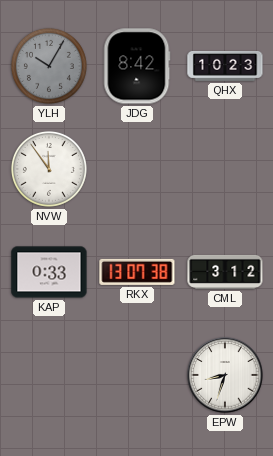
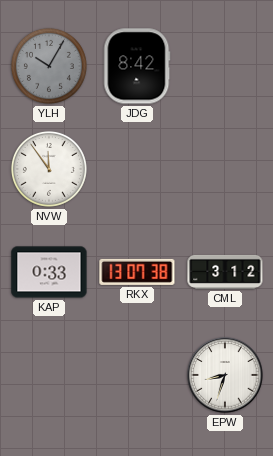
QHX: 10:23 -> none (225, 66)
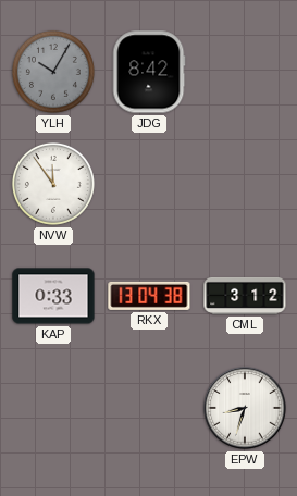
RKX: 13:07 -> 13:04 (149, 296)
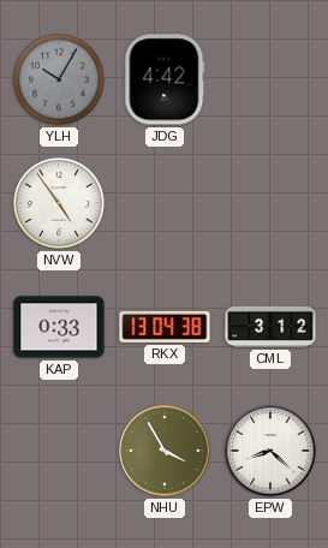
JDG: 8:42 -> 4:42 (165, 79)
NVW: 11:54 -> 4:54 (59, 203)
NHU: none -> 3:55 (165, 451)
EPW: 8:33 -> 8:22 (270, 451)
